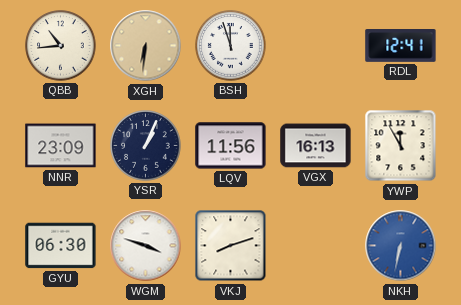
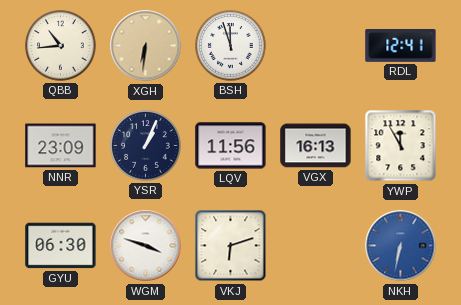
VKJ: 8:12 -> 6:12 (231, 246)
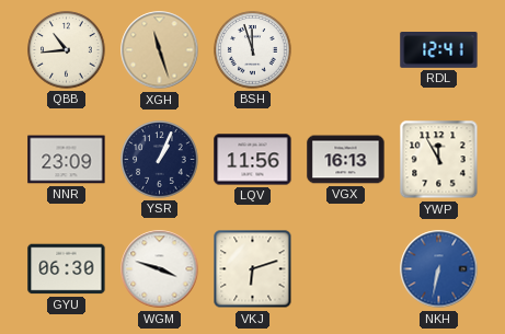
XGH: 6:31 -> 11:27 (160, 50)
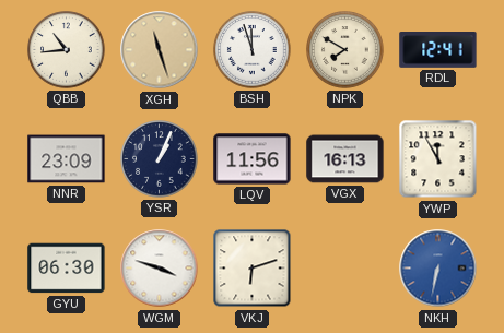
NPK: none -> 7:50 (345, 50)
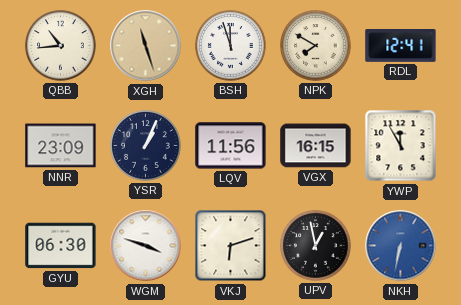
VGX: 16:13 -> 16:15 (316, 146)
UPV: none -> 12:58 (316, 246)
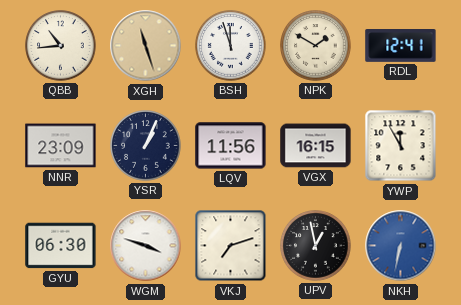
NPK: 7:50 -> 1:50 (316, 46)
VKJ: 6:12 -> 7:12 (231, 246)
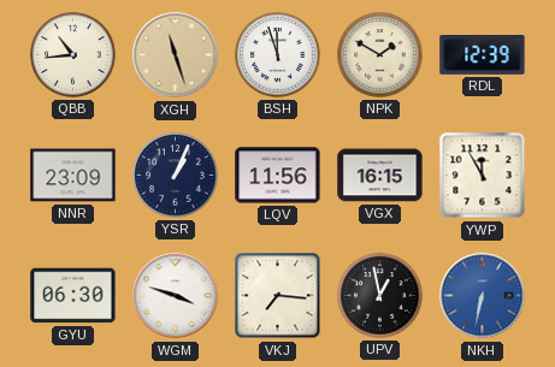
RDL: 12:41 -> 12:39 (483, 55)
VKJ: 7:12 -> 7:16 (278, 296)
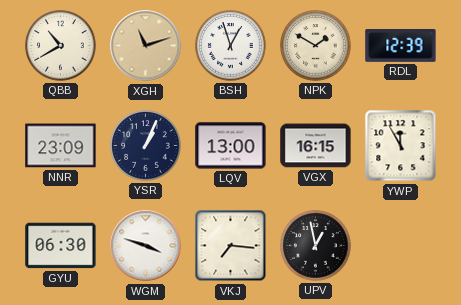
QBB: 10:44 -> 10:40 (61, 46)
XGH: 11:27 -> 11:12 (146, 46)
BSH: 11:57 -> 12:57 (231, 46)
LQV: 11:56 -> 13:00 (231, 146)
NKH: 6:32 -> none (483, 296)
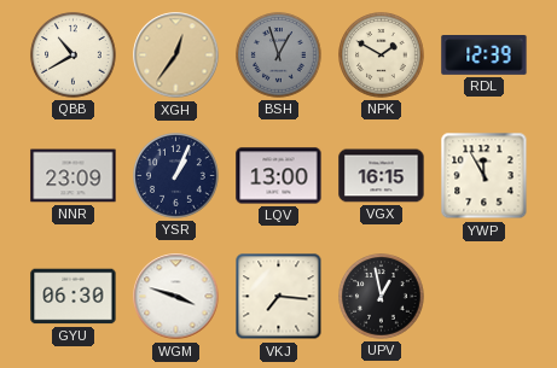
XGH: 11:12 -> 12:36 (176, 56)
BSH dial: white -> grey (279, 56)
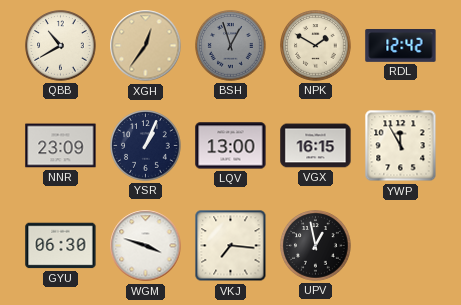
RDL: 12:39 -> 12:42 (401, 46)
